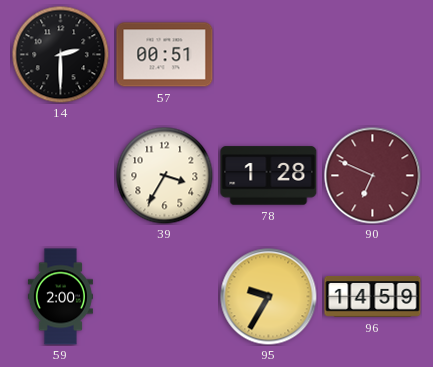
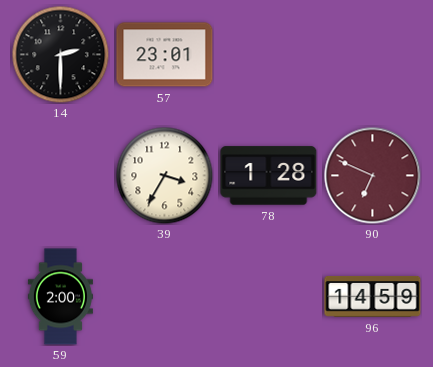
57: 00:51 -> 23:01 (165, 55)
95: 9:35 -> none (269, 297)
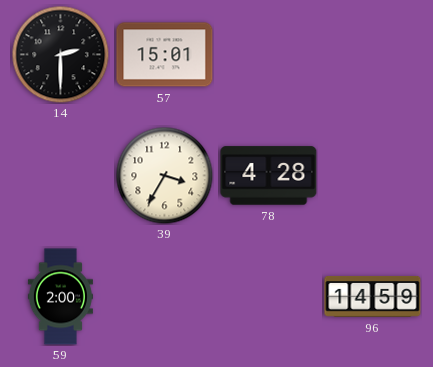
57: 23:01 -> 15:01 (165, 55)
78: 1:28 -> 4:28 (269, 176)
90: 6:49 -> none (373, 176)
